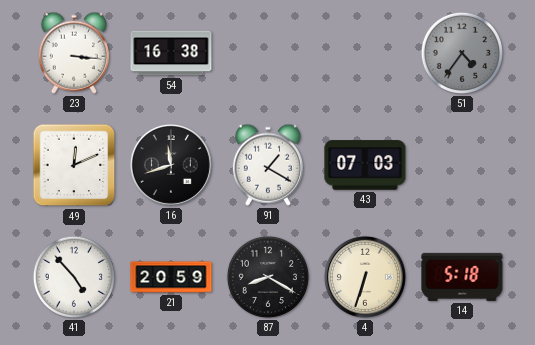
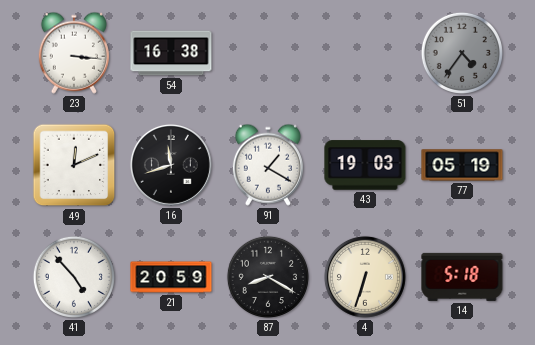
43: 07:03 -> 19:03 (365, 165)
77: none -> 05:19 (462, 165)
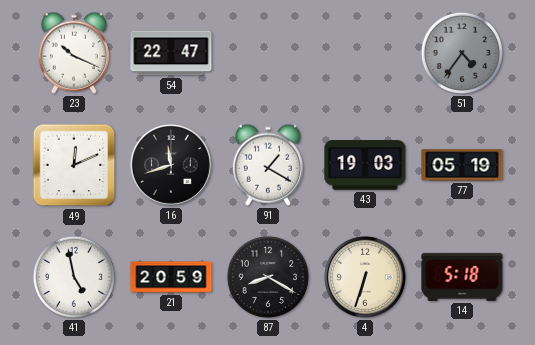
23: 3:16 -> 10:19 (74, 53)
54: 16:38 -> 22:47 (171, 53)
41: 4:53 -> 4:58 (74, 277)
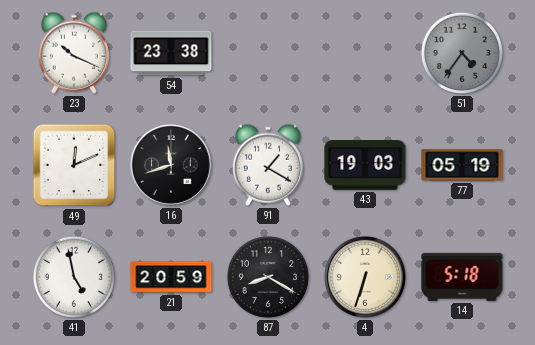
54: 22:47 -> 23:38 (171, 53)
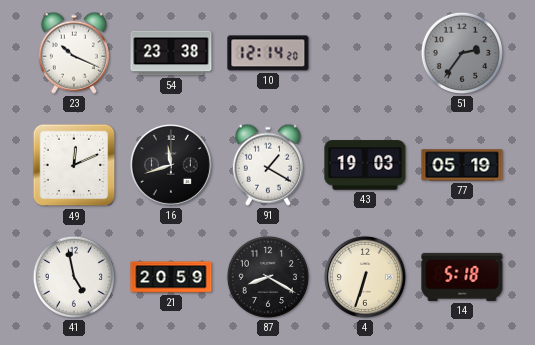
10: none -> 12:14 (268, 53)
51: 4:36 -> 2:36 (462, 53)
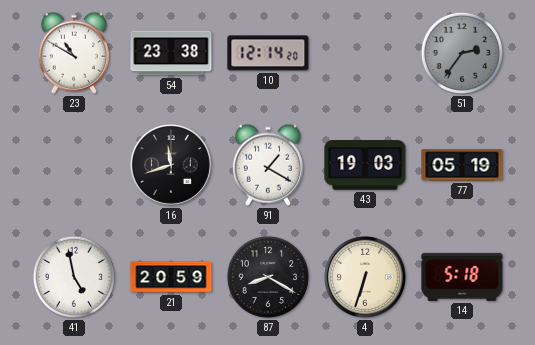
23: 10:19 -> 10:50 (74, 53)
49: 12:11 -> none (74, 165)
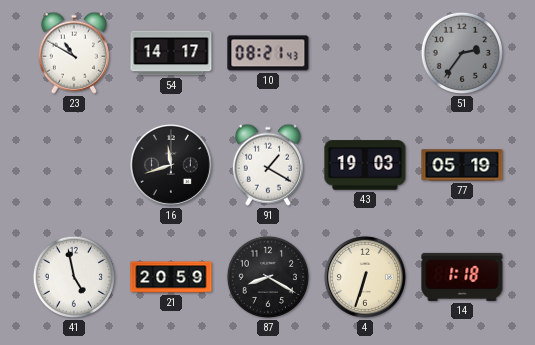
54: 23:38 -> 14:17 (171, 53)
10: 12:14 -> 08:21 (268, 53)
14: 5:18 -> 1:18 (462, 277)
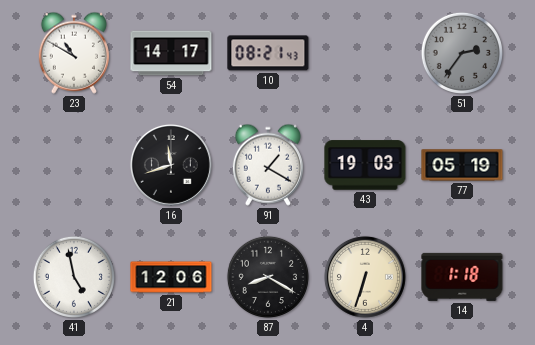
21: 20:59 -> 12:06 (171, 277)
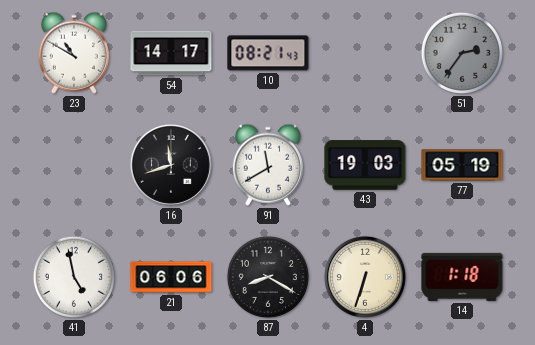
91: 1:20 -> 11:40 (268, 165)
21: 12:06 -> 06:06 (171, 277)
